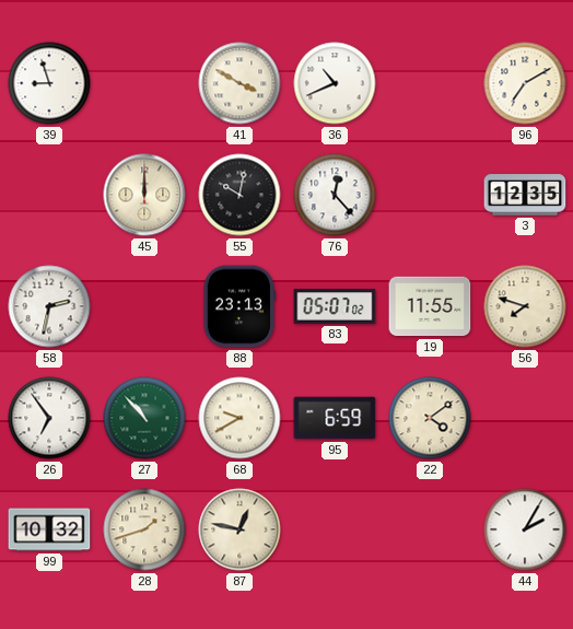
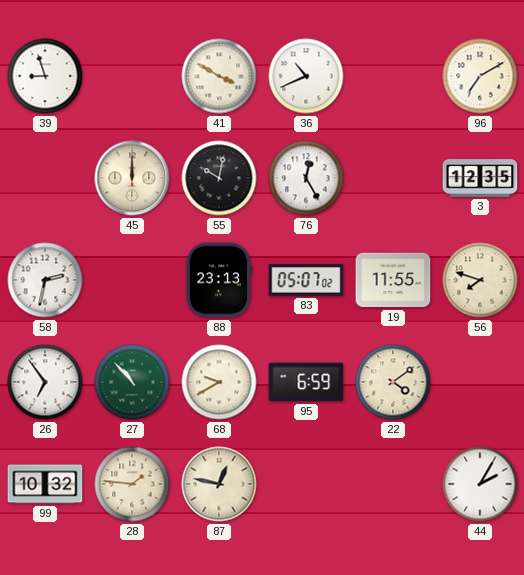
76: 12:23 -> 12:25 (306, 178)
28: 1:42 -> 1:46 (132, 484)
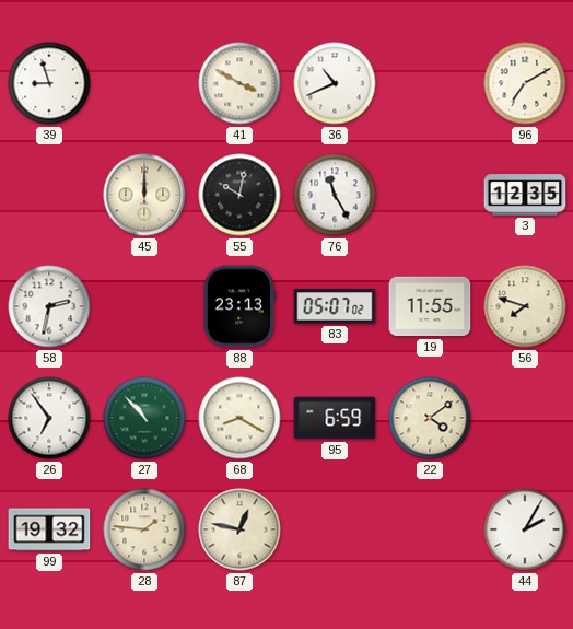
76: 12:25 -> 11:25 (335, 195)
68: 9:40 -> 8:20 (239, 418)
99: 10:32 -> 19:32 (49, 529)
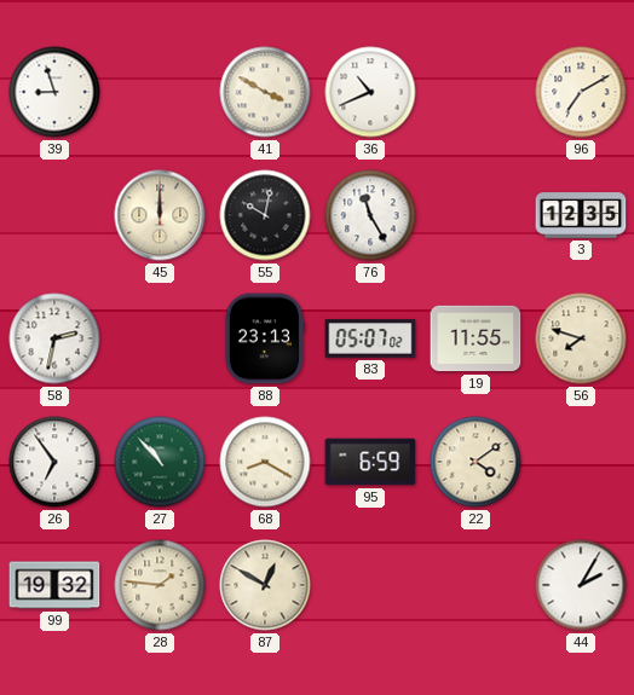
87: 12:47 -> 12:50 (265, 585)
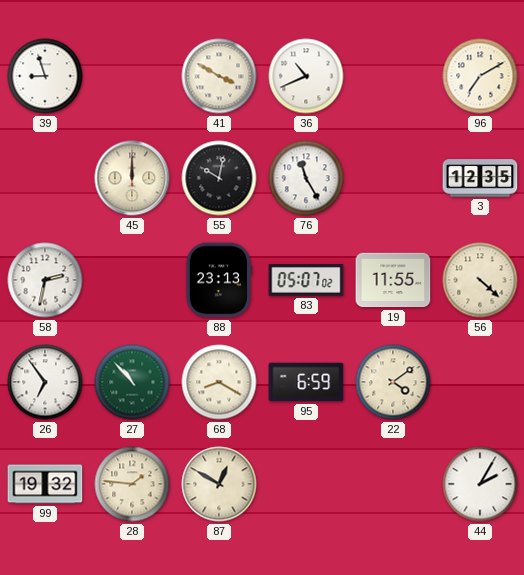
56: 7:48 -> 4:22 (480, 280)
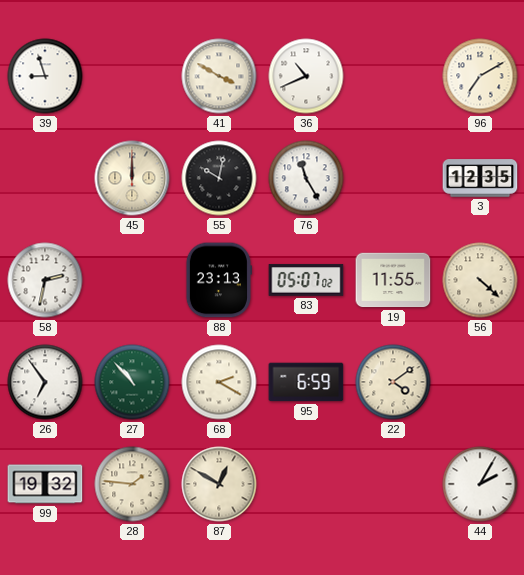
68: 8:20 -> 2:20 (219, 382)
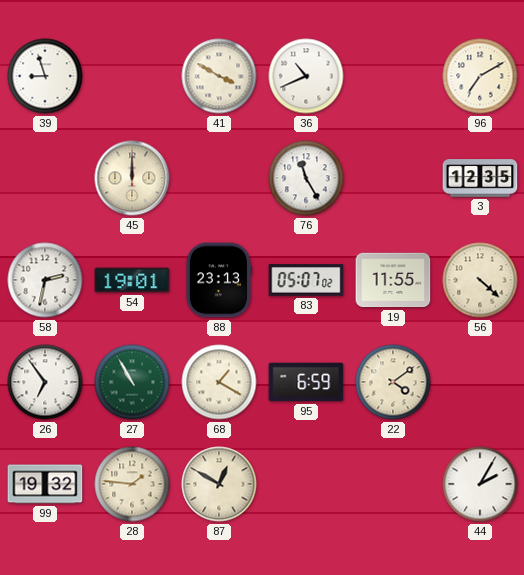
55: 10:02 -> none (219, 178)
54: none -> 19:01 (132, 280)
27: 10:53 -> 10:55 (132, 382)
68: 2:20 -> 1:20 (219, 382)
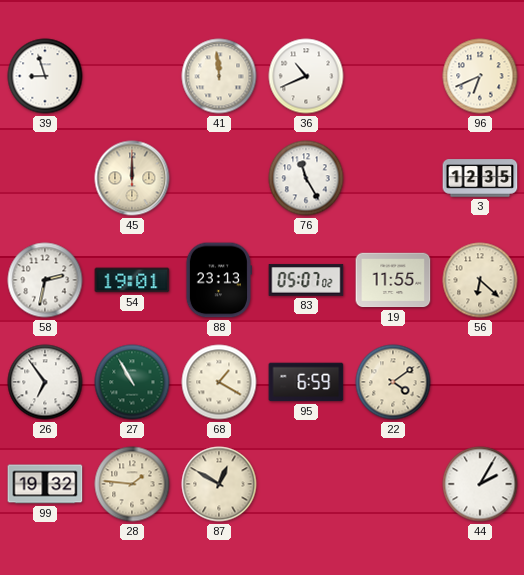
41: 3:50 -> 11:59 (219, 76)
96: 7:10 -> 6:41 (480, 76)
56: 4:22 -> 6:22 (480, 280)
